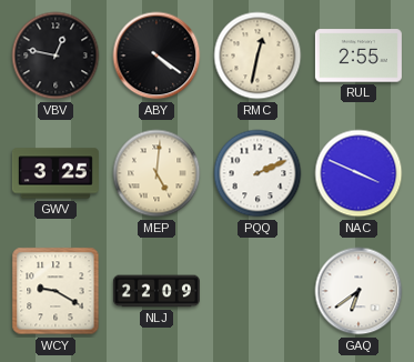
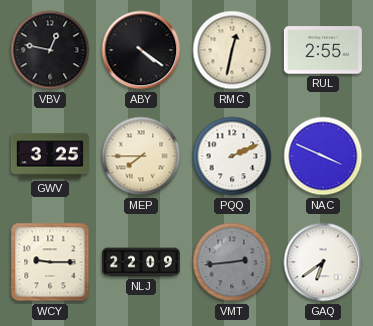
MEP: 5:01 -> 7:45 (141, 156)
WCY: 9:20 -> 9:15 (50, 262)
VMT: none -> 2:44 (232, 262)
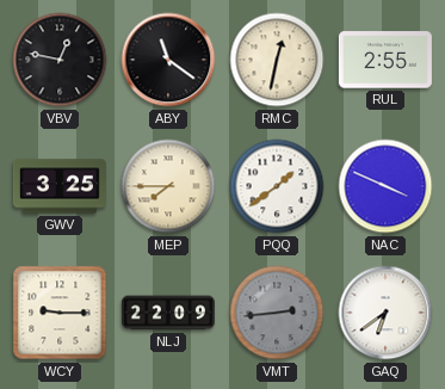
ABY: 4:21 -> 11:21 (168, 60)
PQQ: 2:11 -> 1:39 (277, 186)
